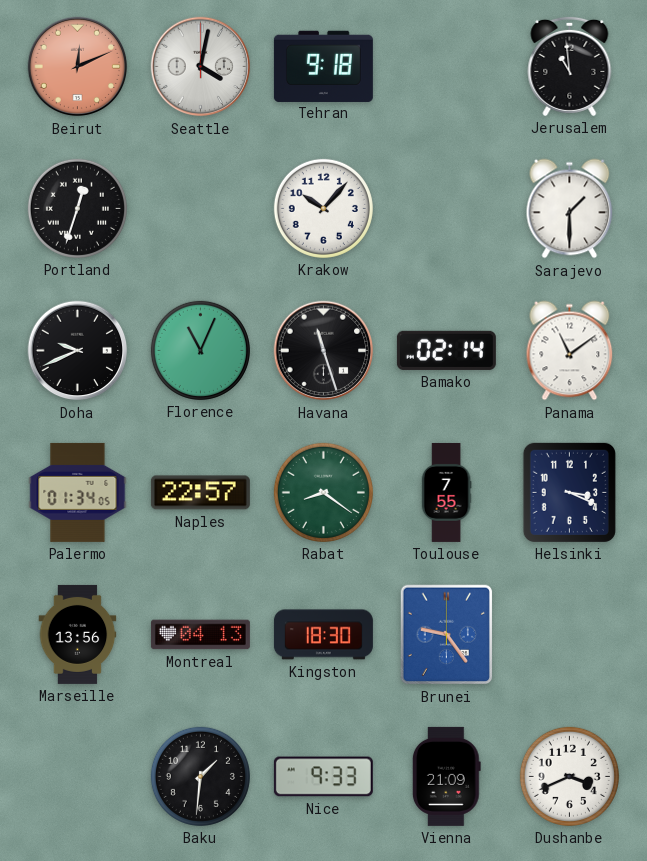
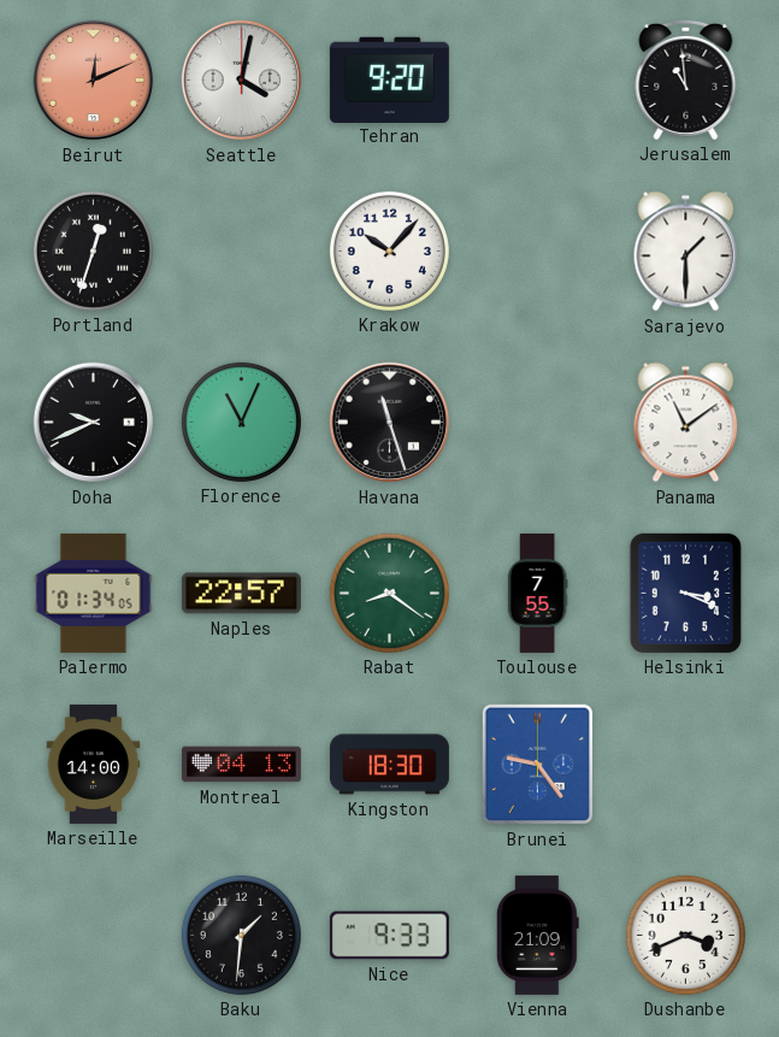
Tehran: 9:18 -> 9:20 (389, 79)
Bamako: 02:14 -> none (446, 350)
Marseille: 13:56 -> 14:00 (94, 764)
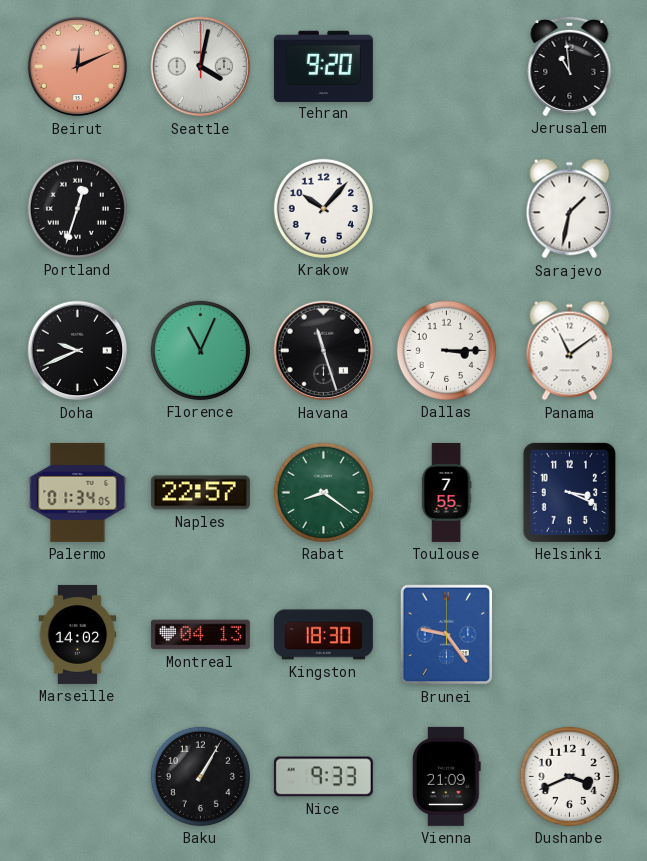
Sarajevo: 1:30 -> 1:32 (570, 209)
Dallas: none -> 3:15 (446, 350)
Marseille: 14:00 -> 14:02 (78, 634)
Baku: 1:31 -> 1:05 (200, 776)
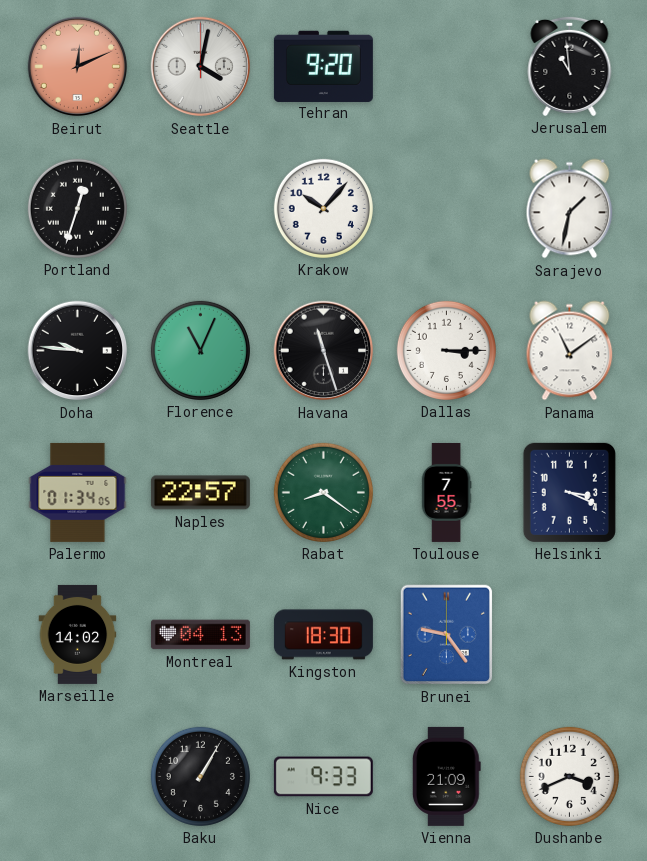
Doha: 9:41 -> 9:46 (78, 351)
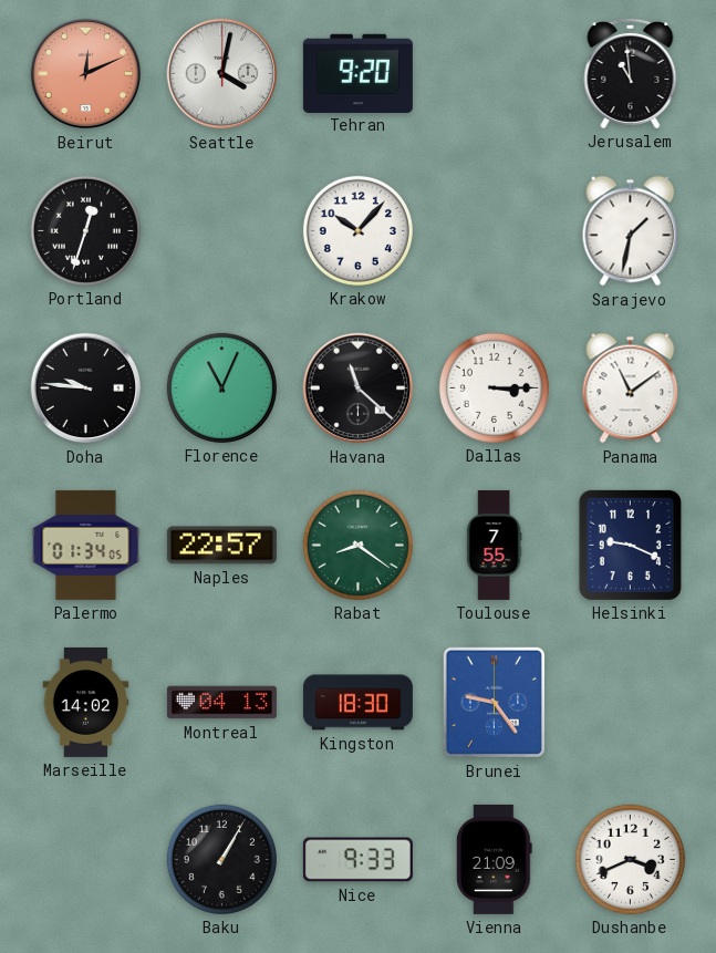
Havana: 11:27 -> 11:22 (359, 389)
Helsinki: 3:19 -> 9:19 (630, 545)
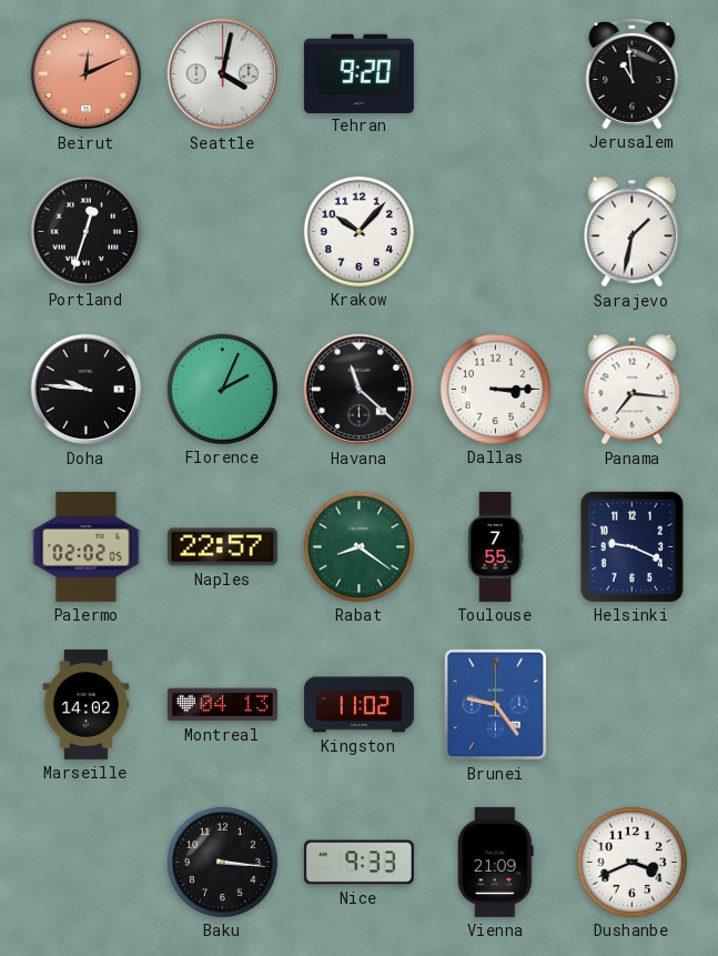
Florence: 11:04 -> 2:04 (222, 389)
Panama: 11:09 -> 7:16 (633, 390)
Palermo: 01:34 -> 02:02 (87, 546)
Kingston: 18:30 -> 11:02 (358, 705)
Baku: 1:05 -> 3:16 (222, 862)
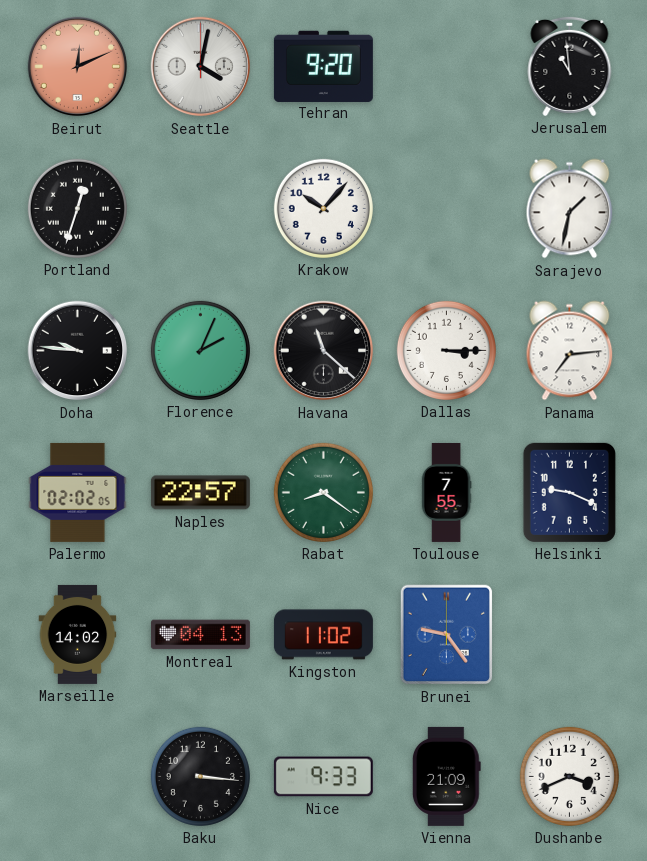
Panama: 7:16 -> 7:14 (570, 351)
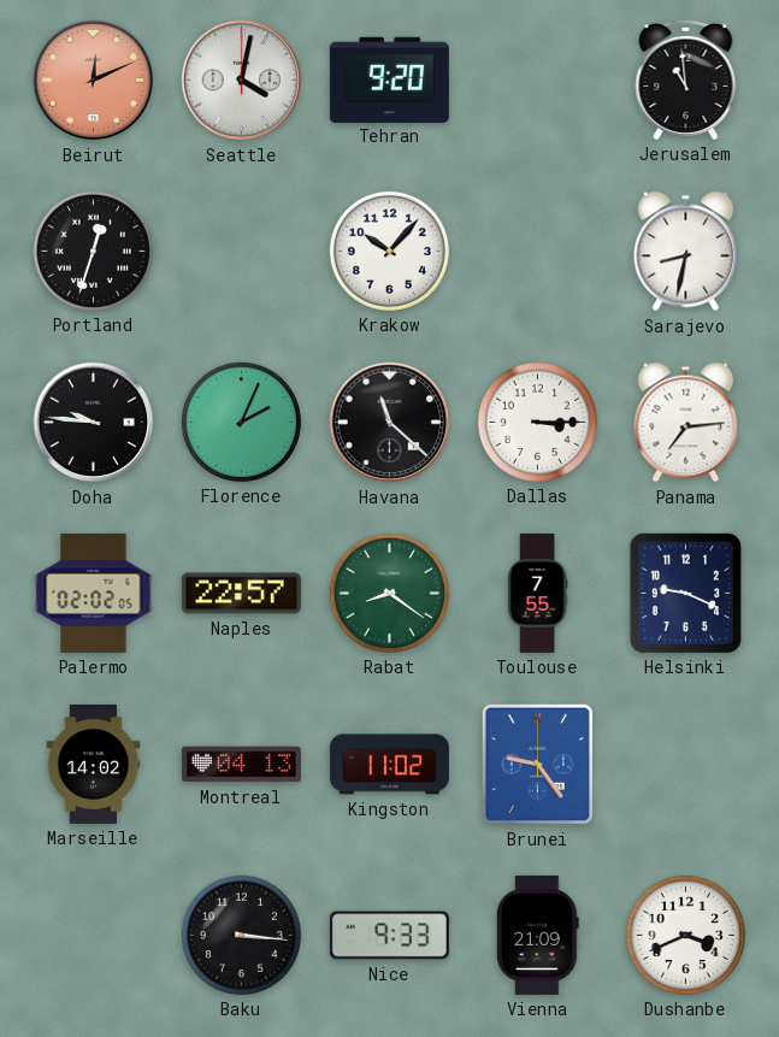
Sarajevo: 1:32 -> 8:32 (686, 252)
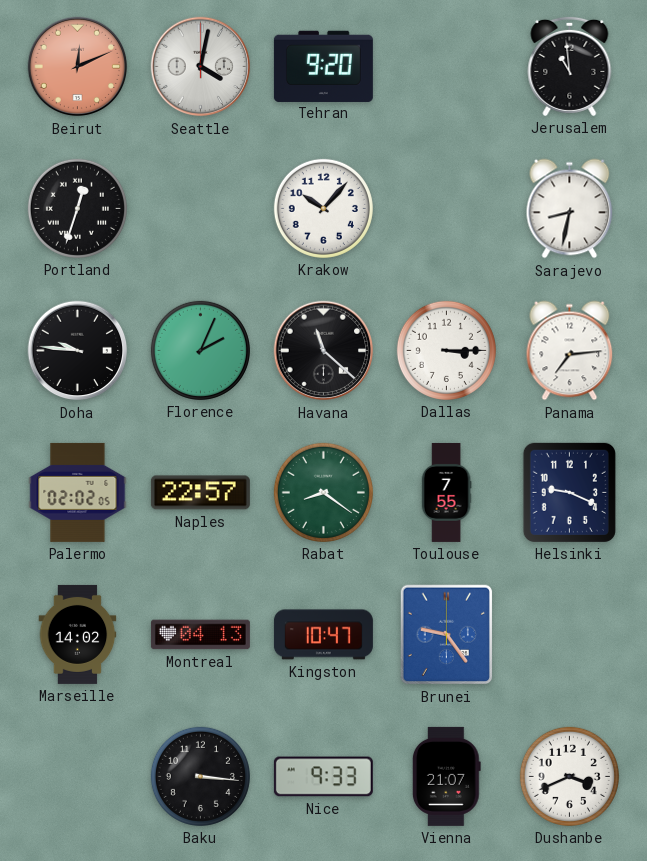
Kingston: 11:02 -> 10:47 (323, 635)
Vienna: 21:09 -> 21:07 (446, 776)
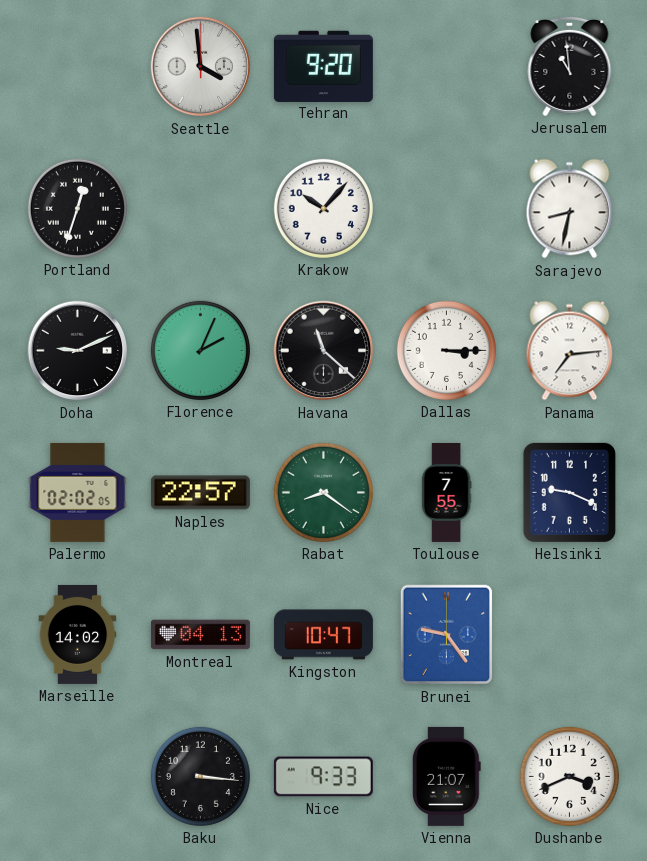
Beirut: 12:11 -> none (78, 67)
Seattle: 4:02 -> 3:59 (201, 67)
Doha: 9:46 -> 9:11 (78, 351)
